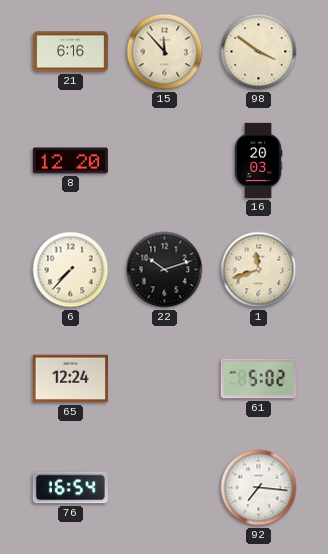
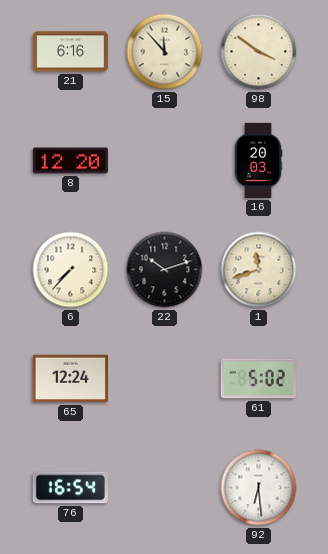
92: 7:16 -> 6:29 (259, 488)
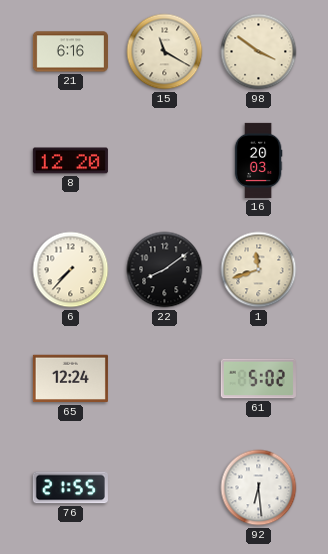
15: 11:53 -> 11:20 (165, 52)
22: 10:12 -> 8:09 (165, 270)
76: 16:54 -> 21:55 (70, 488)
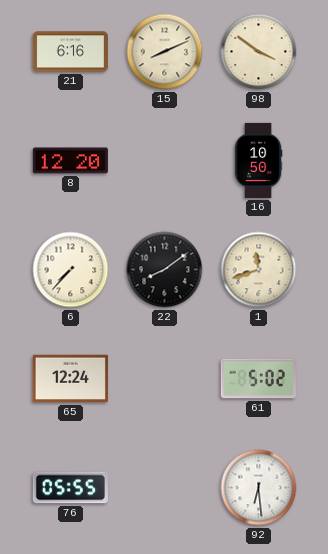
15: 11:20 -> 8:11 (165, 52)
16: 20:03 -> 10:50 (258, 160)
76: 21:55 -> 05:55 (70, 488)
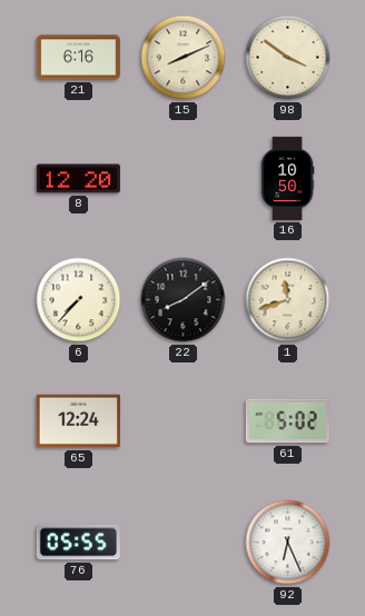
92: 6:29 -> 6:26 (288, 543)
